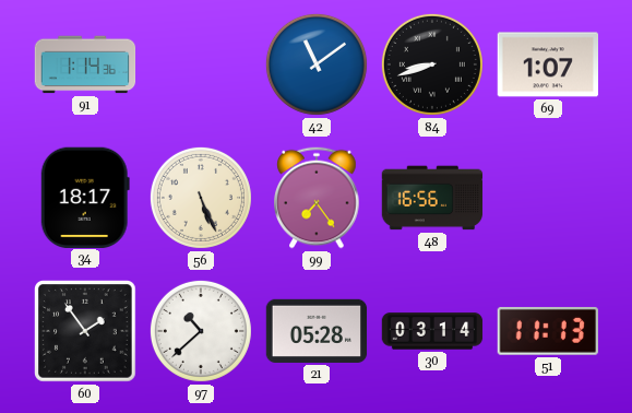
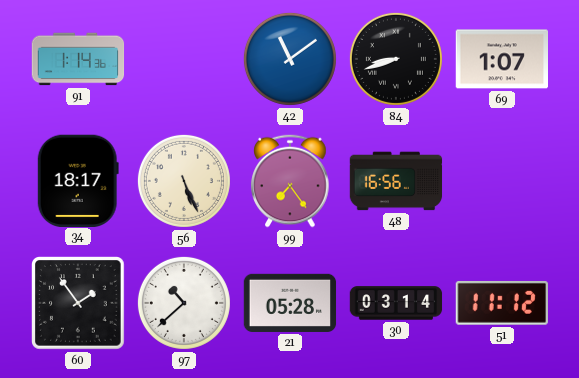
51: 11:13 -> 11:12 (501, 303)
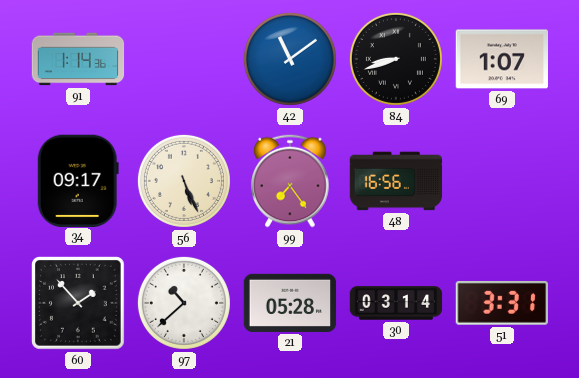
34: 18:17 -> 09:17 (78, 180)
60: 1:54 -> 1:53 (79, 304)
51: 11:12 -> 3:31 (501, 303)
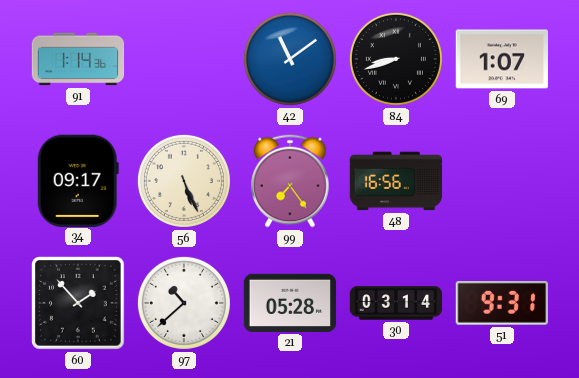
51: 3:31 -> 9:31 (501, 303)
